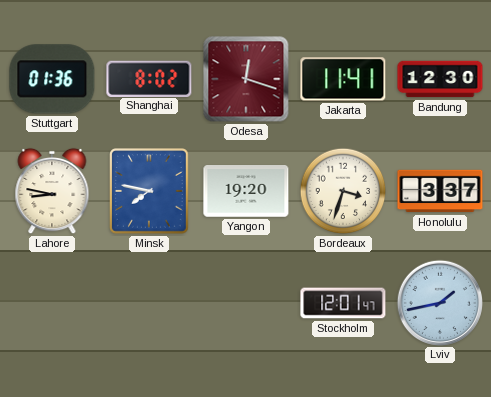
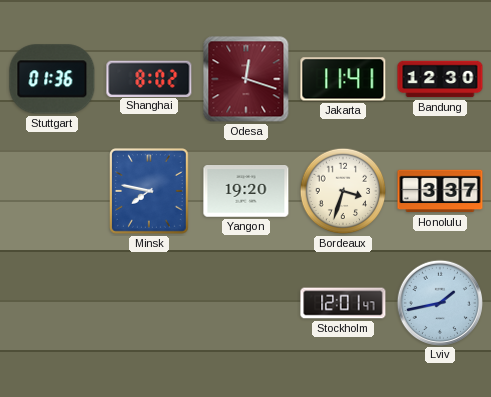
Lahore: 8:47 -> none (52, 191)
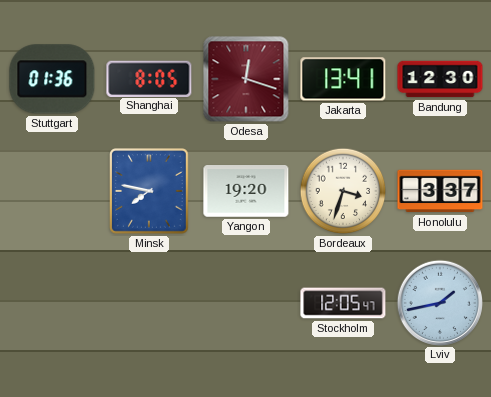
Shanghai: 8:02 -> 8:05 (149, 78)
Jakarta: 11:41 -> 13:41 (343, 79)
Stockholm: 12:01 -> 12:05 (343, 303)
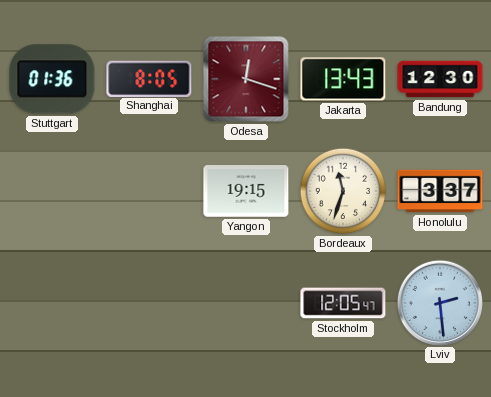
Jakarta: 13:41 -> 13:43 (343, 79)
Minsk: 7:47 -> none (150, 192)
Yangon: 19:20 -> 19:15 (246, 191)
Bordeaux: 3:33 -> 11:33 (343, 191)
Lviv: 1:43 -> 2:29 (439, 302)
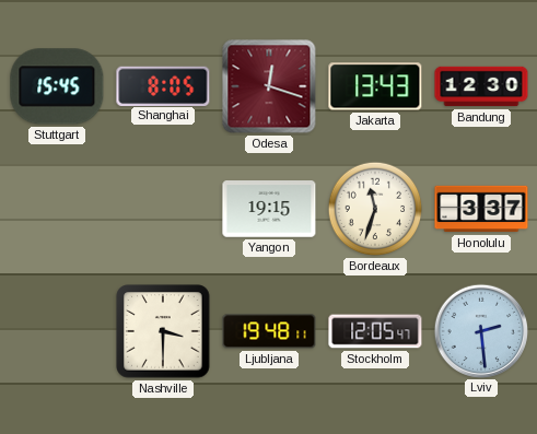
Stuttgart: 01:36 -> 15:45 (57, 86)
Nashville: none -> 3:30 (163, 331)
Ljubljana: none -> 19:48 (269, 331)
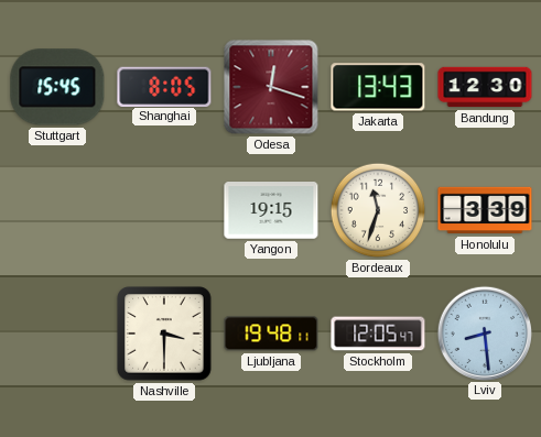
Honolulu: 3:37 -> 3:39 (485, 210)
Lviv: 2:29 -> 8:29 (484, 332)
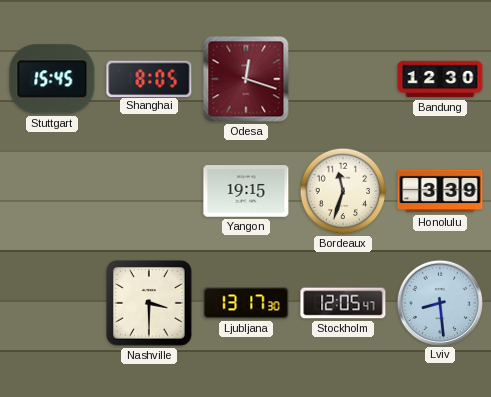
Jakarta: 13:43 -> none (378, 87)
Ljubljana: 19:48 -> 13:17 (246, 303)
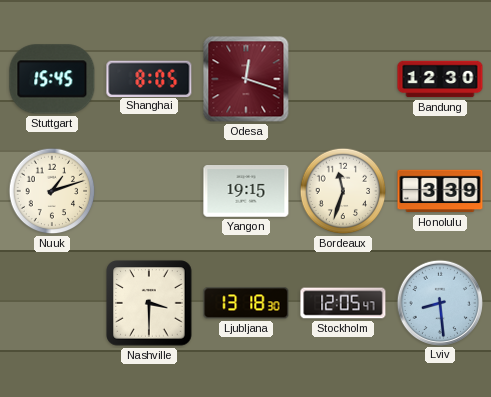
Nuuk: none -> 1:12 (52, 191)
Ljubljana: 13:17 -> 13:18 (246, 303)
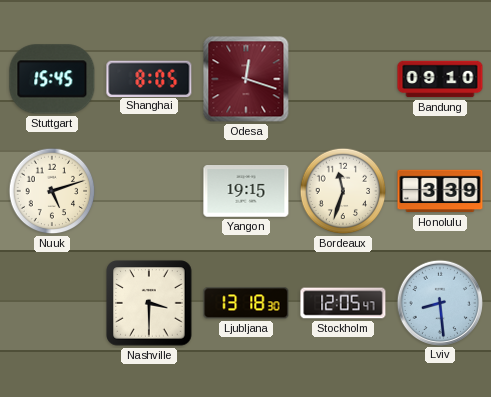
Bandung: 12:30 -> 09:10 (440, 79)
Nuuk: 1:12 -> 5:12 (52, 191)
